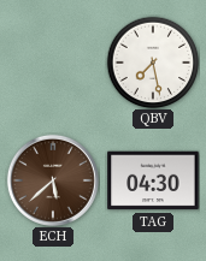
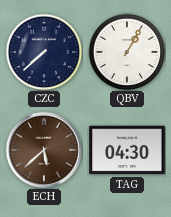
CZC: none -> 7:38 (44, 52)
QBV: 7:28 -> 1:05 (127, 52)
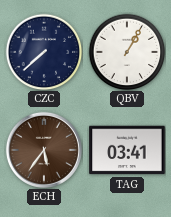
ECH: 5:38 -> 5:36 (44, 150)
TAG: 04:30 -> 03:41 (127, 150)
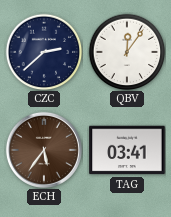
CZC: 7:38 -> 2:38 (44, 52)
QBV: 1:05 -> 12:06 (127, 52)
